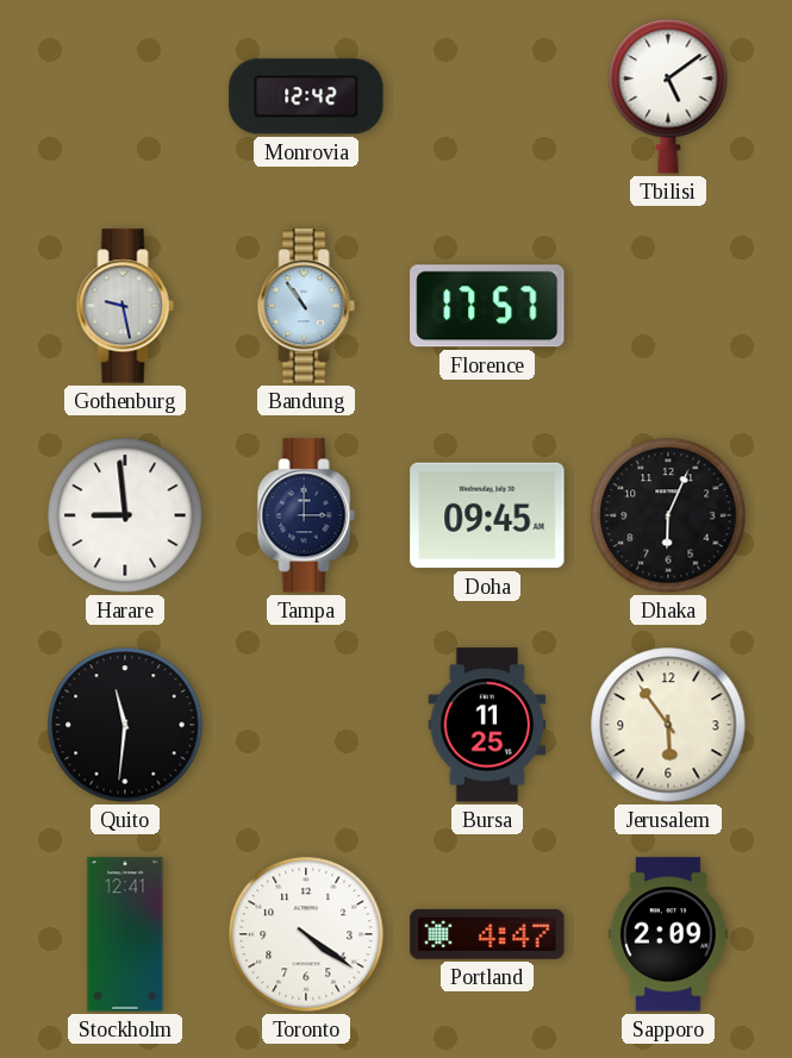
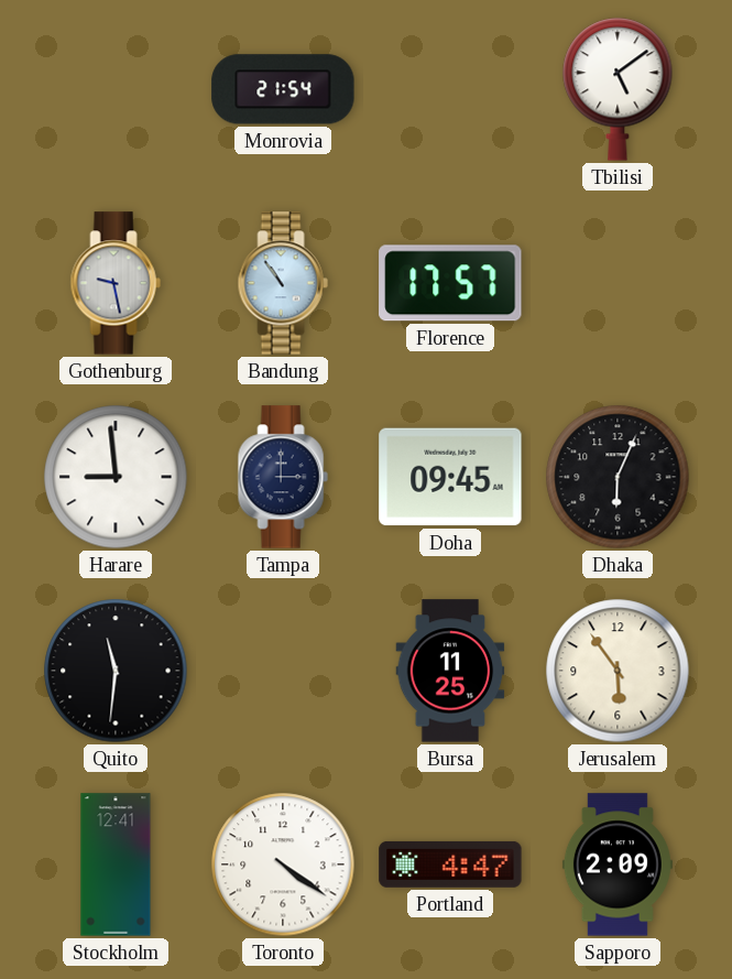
Monrovia: 12:42 -> 21:54 (283, 89)
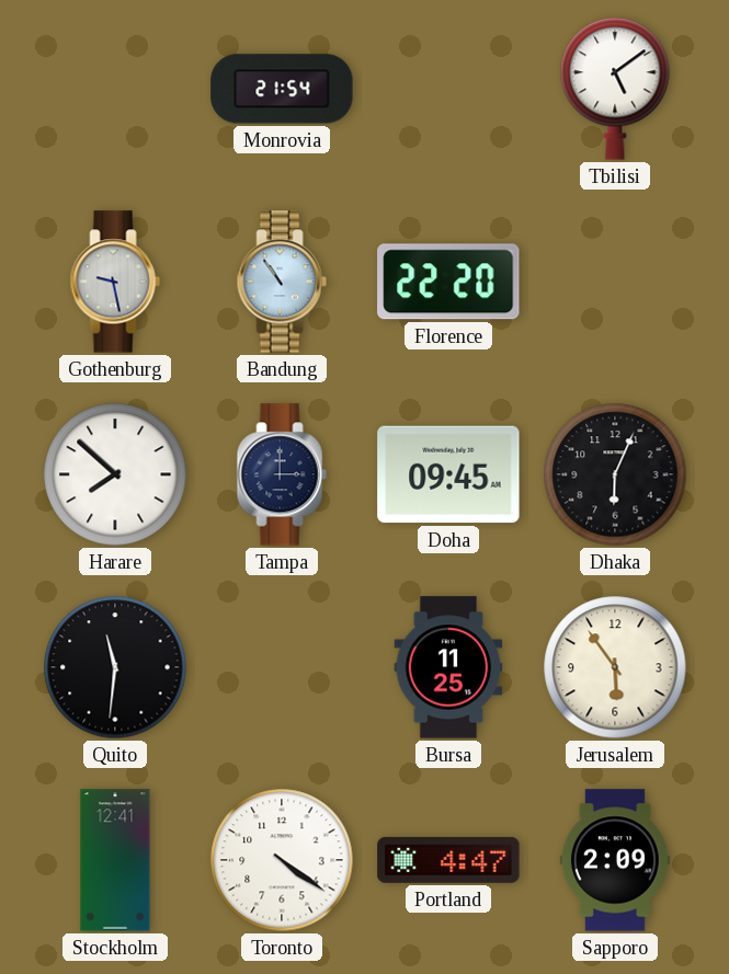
Florence: 17:57 -> 22:20 (448, 282)
Harare: 8:59 -> 7:52 (115, 474)
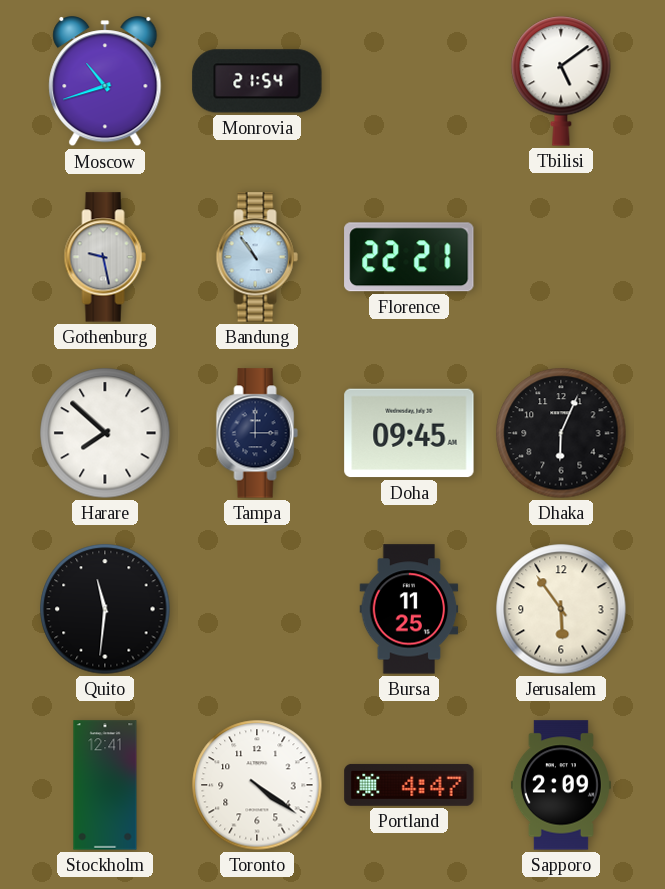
Moscow: none -> 10:42 (105, 82)
Florence: 22:20 -> 22:21 (409, 257)
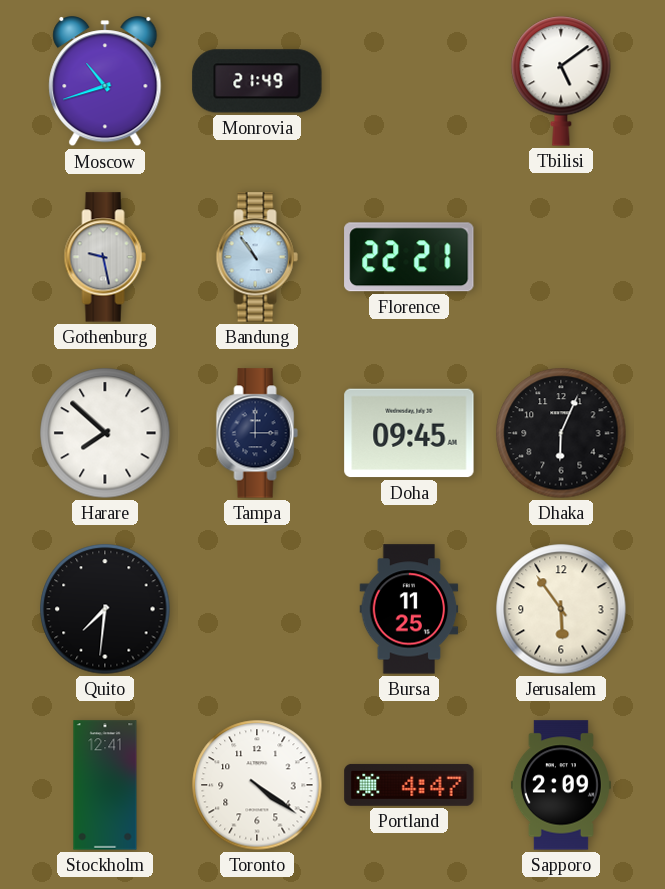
Monrovia: 21:54 -> 21:49 (257, 81)
Quito: 11:31 -> 7:31 (105, 609)
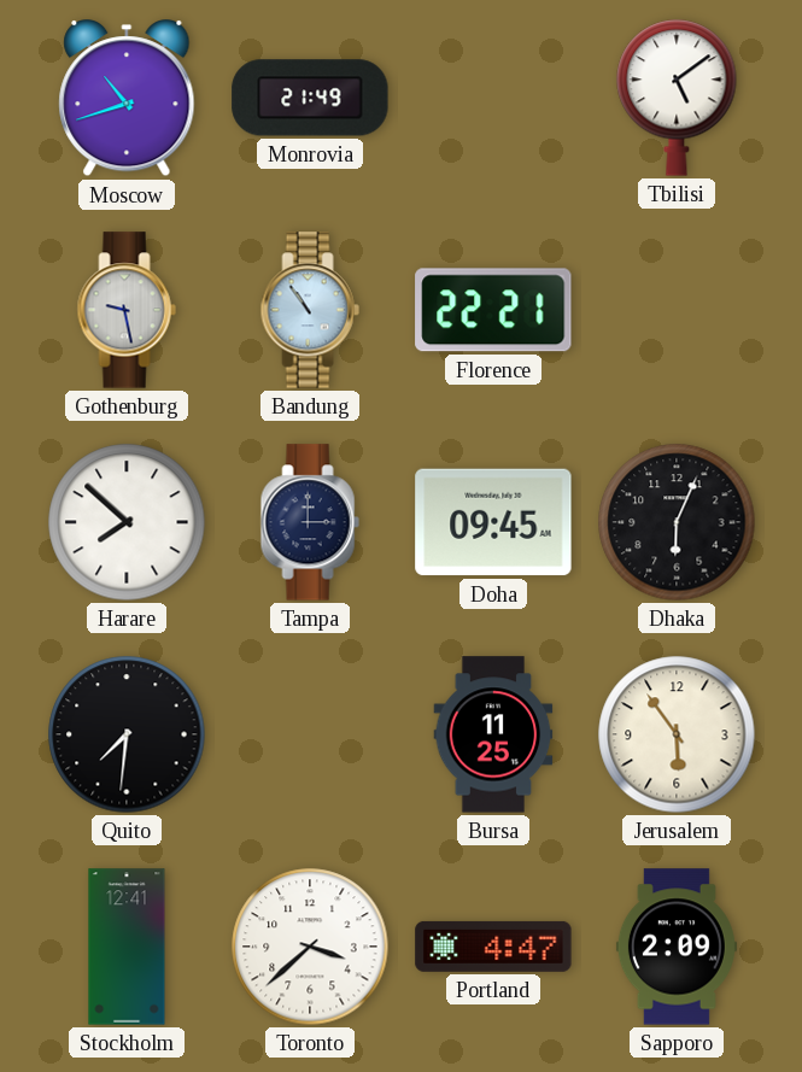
Toronto: 4:21 -> 3:38 (310, 947)
